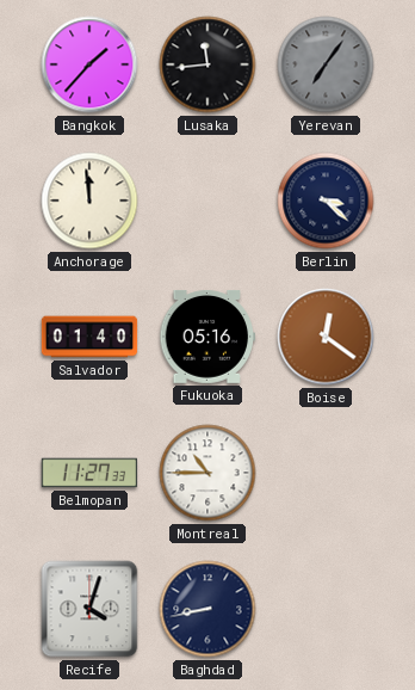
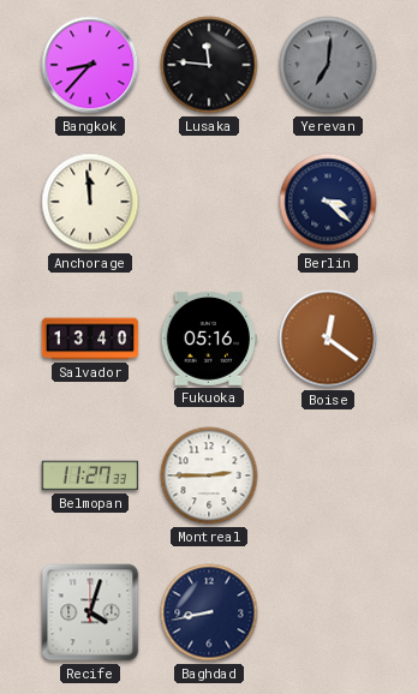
Bangkok: 1:37 -> 8:37 (90, 65)
Lusaka: 11:44 -> 11:46 (209, 65)
Yerevan: 7:06 -> 7:01 (328, 65)
Salvador: 01:40 -> 13:40 (90, 339)
Montreal: 10:45 -> 2:45 (209, 475)
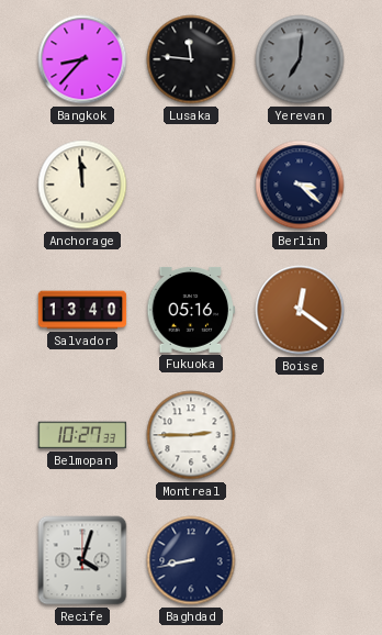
Belmopan: 11:27 -> 10:27 (82, 435)
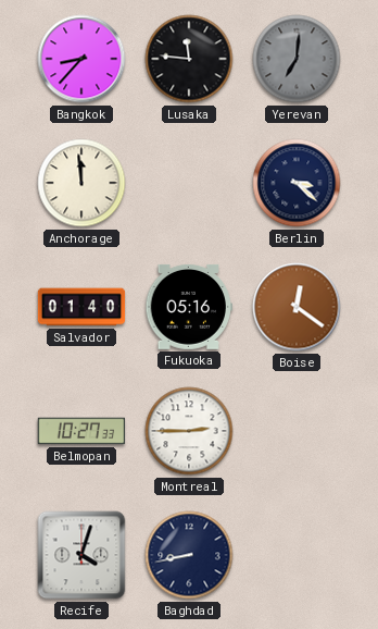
Salvador: 13:40 -> 01:40 (81, 307)
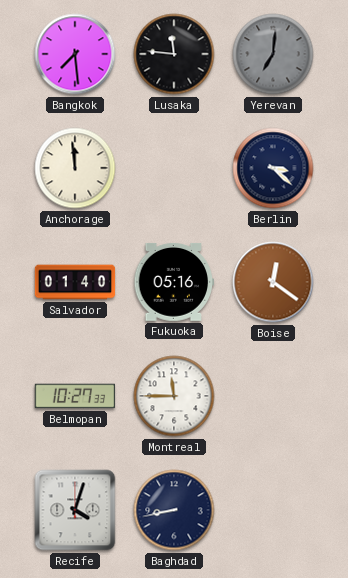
Bangkok: 8:37 -> 7:29 (75, 54)
Montreal: 2:45 -> 11:45 (174, 396)
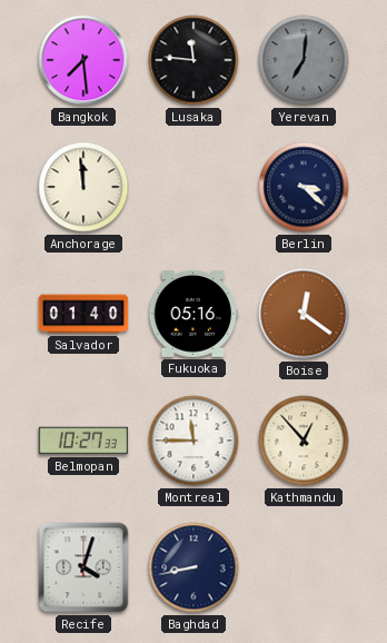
Kathmandu: none -> 12:53 (304, 441)
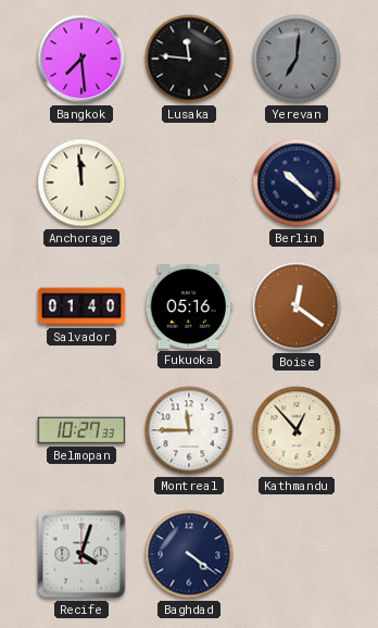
Berlin: 3:22 -> 10:22 (297, 183)
Baghdad: 8:43 -> 4:21 (189, 554)
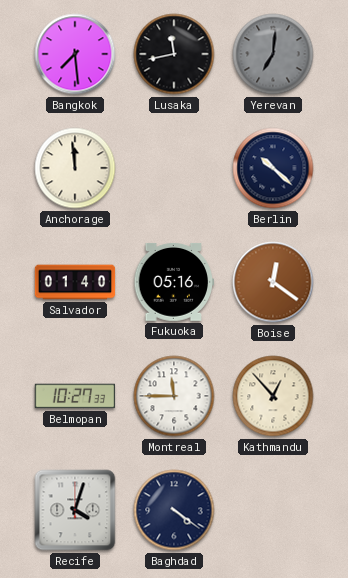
Lusaka: 11:46 -> 11:43 (174, 54)
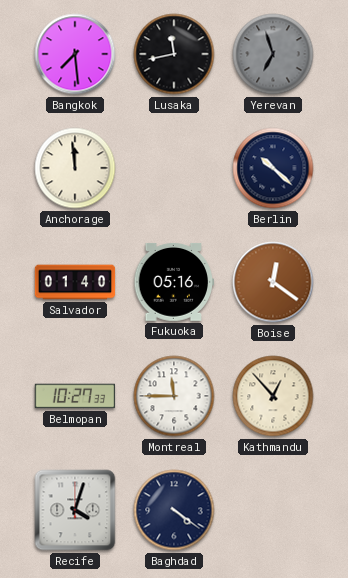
Yerevan: 7:01 -> 6:57 (273, 54)
